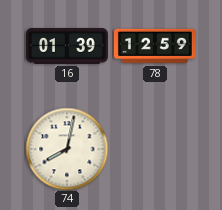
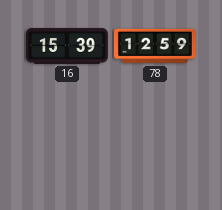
16: 01:39 -> 15:39 (67, 46)
74: 8:02 -> none (67, 149)
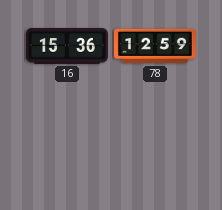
16: 15:39 -> 15:36 (67, 46)
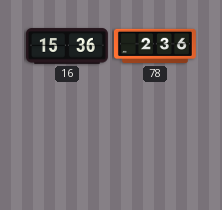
78: 12:59 -> 2:36 (155, 46)
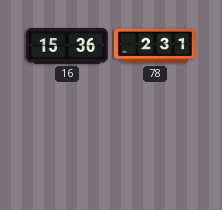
78: 2:36 -> 2:31 (155, 46)
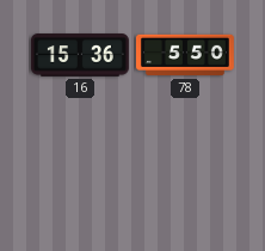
78: 2:31 -> 5:50 (185, 55)
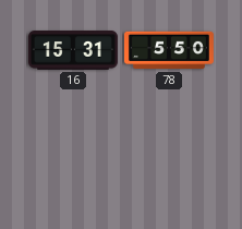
16: 15:36 -> 15:31 (73, 50)
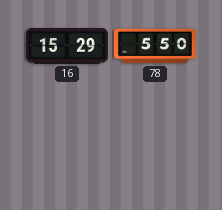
16: 15:31 -> 15:29 (67, 46)
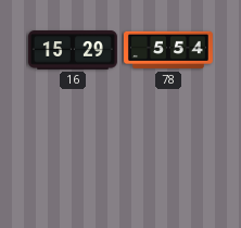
78: 5:50 -> 5:54 (168, 50)
